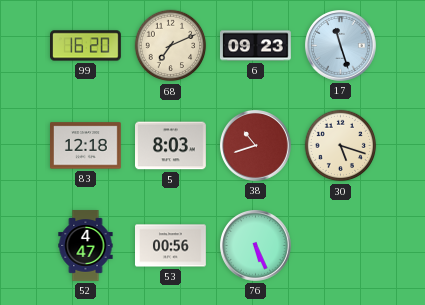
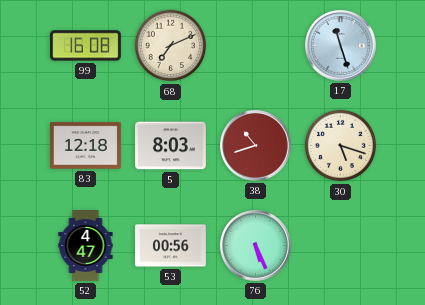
99: 16:20 -> 16:08 (86, 46)
6: 09:23 -> none (256, 46)
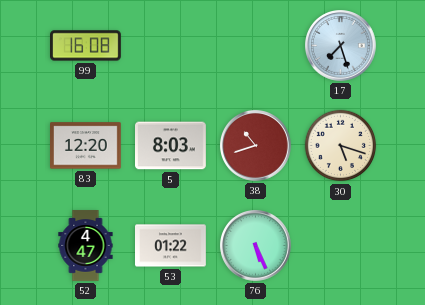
68: 7:11 -> none (171, 46)
17: 11:27 -> 7:27 (341, 46)
83: 12:18 -> 12:20 (86, 146)
53: 00:56 -> 01:22 (171, 246)
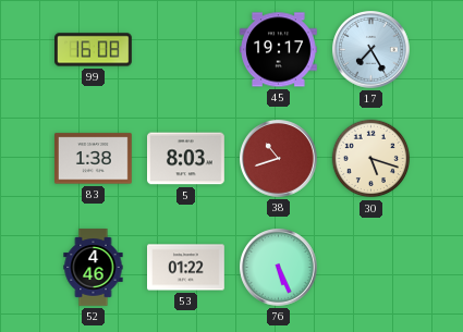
45: none -> 19:17 (279, 50)
17: 7:27 -> 7:25 (371, 50)
83: 12:20 -> 1:38 (94, 159)
52: 4:47 -> 4:46 (94, 268)
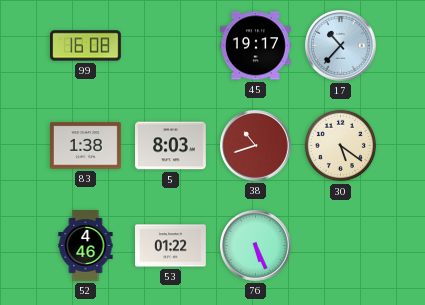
17: 7:25 -> 10:37 (341, 46)
30: 5:18 -> 5:21 (341, 146)
